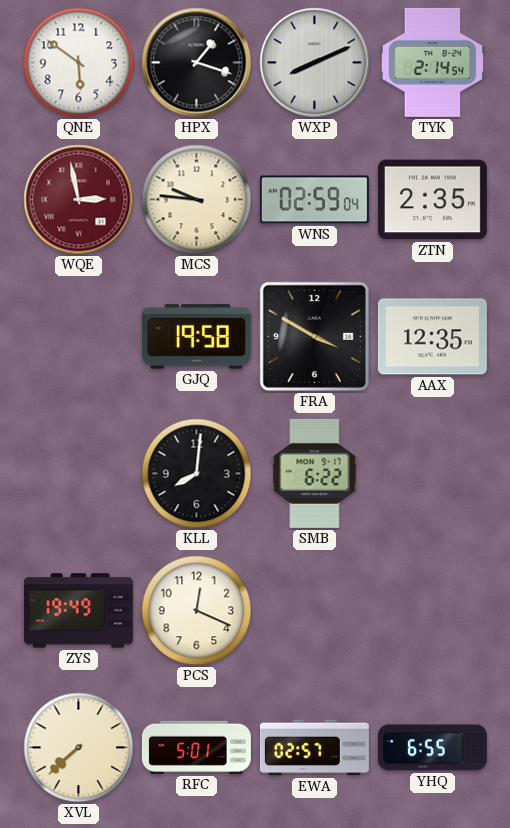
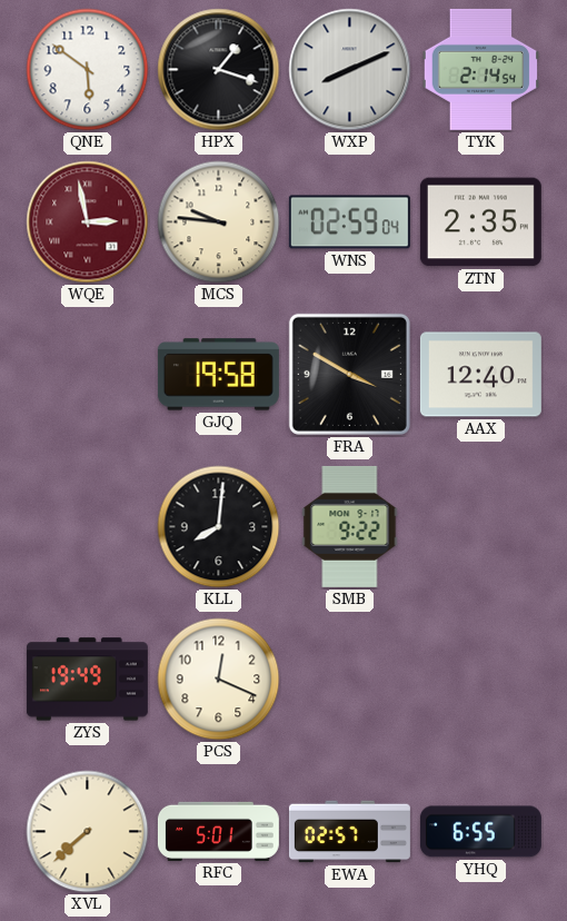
AAX: 12:35 -> 12:40 (480, 375)
SMB: 6:22 -> 9:22 (350, 526)
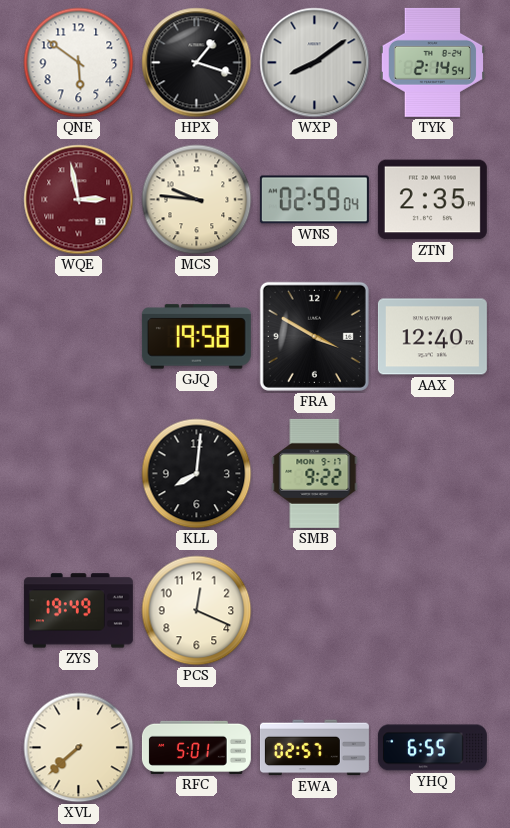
WXP: 8:11 -> 8:09 (315, 63)
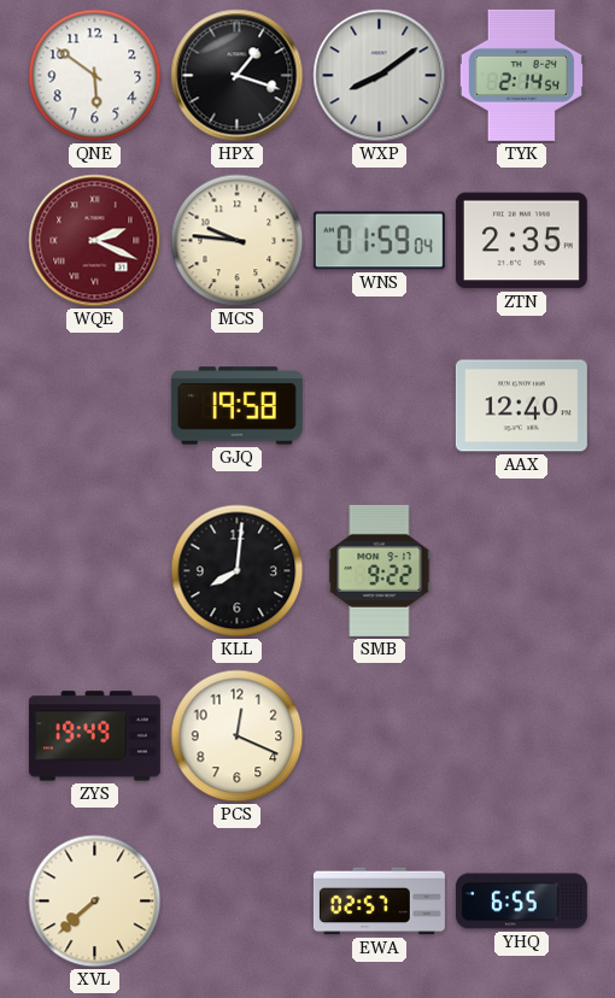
WQE: 2:58 -> 2:19 (95, 241)
WNS: 02:59 -> 01:59 (379, 241)
FRA: 3:50 -> none (314, 336)
RFC: 5:01 -> none (196, 747)
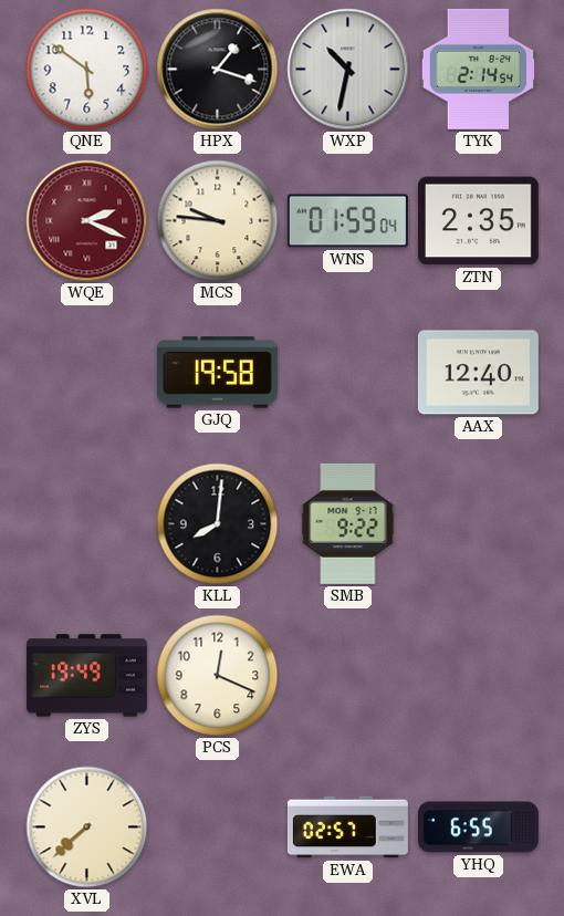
WXP: 8:09 -> 10:32 (348, 70)
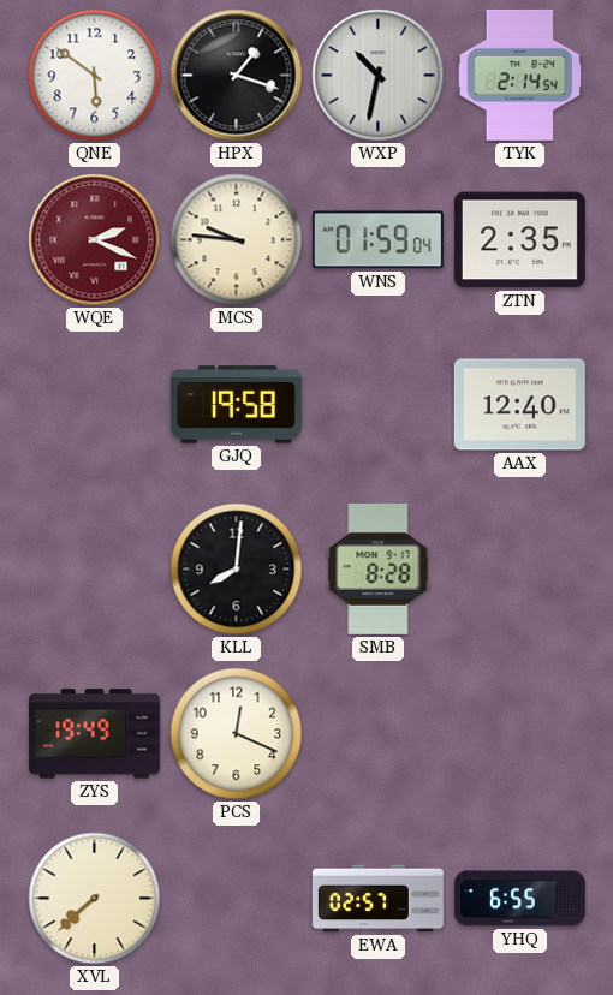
SMB: 9:22 -> 8:28 (379, 568)
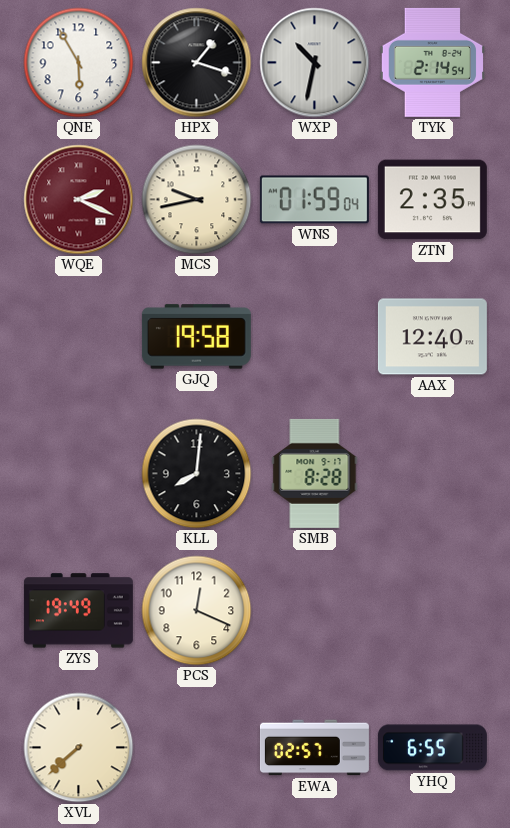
QNE: 5:51 -> 5:55 (79, 63)
MCS: 9:46 -> 9:43 (197, 200)
